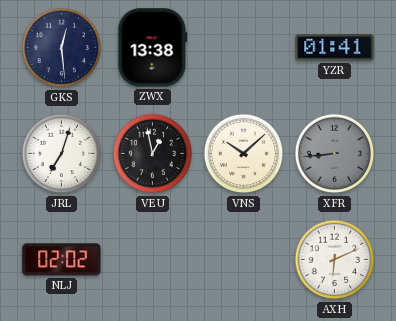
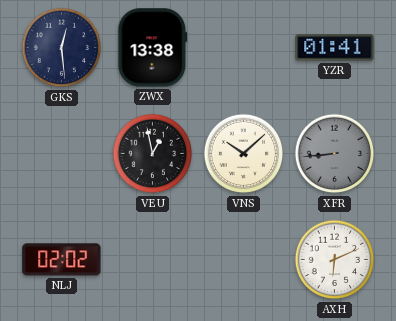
JRL: 7:03 -> none (62, 154)
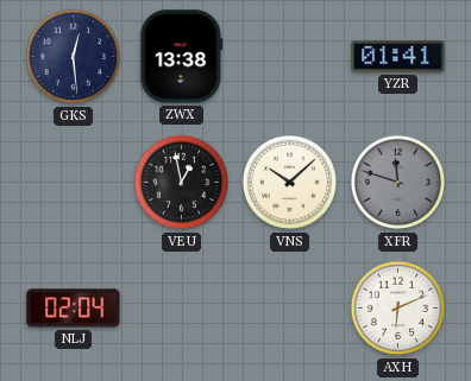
XFR: 8:44 -> 11:48 (398, 183)
NLJ: 02:02 -> 02:04 (74, 309)
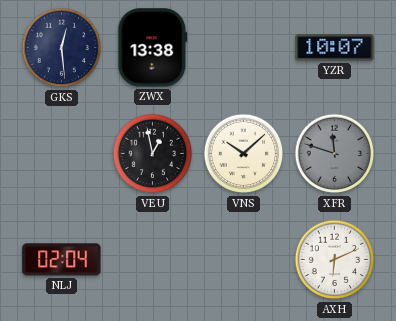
YZR: 01:41 -> 10:07 (335, 48)
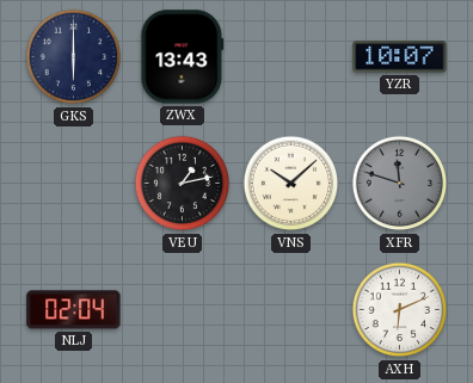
GKS: 12:29 -> 6:00 (74, 57)
ZWX: 13:38 -> 13:43 (183, 57)
VEU: 12:58 -> 1:13 (183, 184)
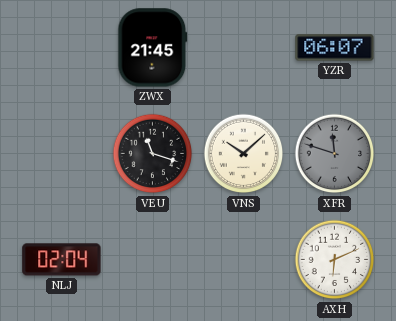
GKS: 6:00 -> none (74, 57)
ZWX: 13:43 -> 21:45 (153, 48)
YZR: 10:07 -> 06:07 (335, 48)
VEU: 1:13 -> 11:18 (153, 154)
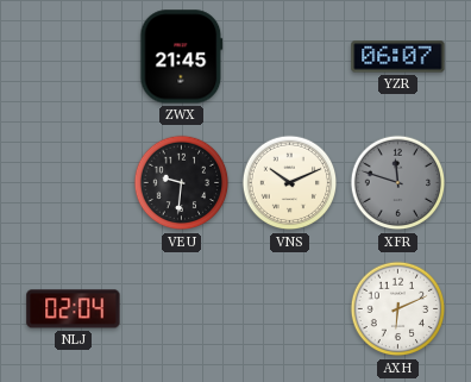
VEU: 11:18 -> 9:31 (182, 183)
VNS: 10:08 -> 10:11 (290, 183)
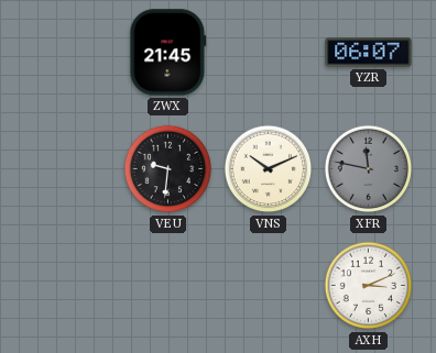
XFR: 11:48 -> 11:47 (369, 169)
NLJ: 02:04 -> none (74, 309)
AXH: 6:11 -> 3:11 (369, 286)
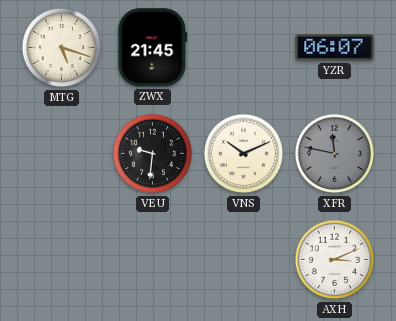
MTG: none -> 5:18 (62, 48)
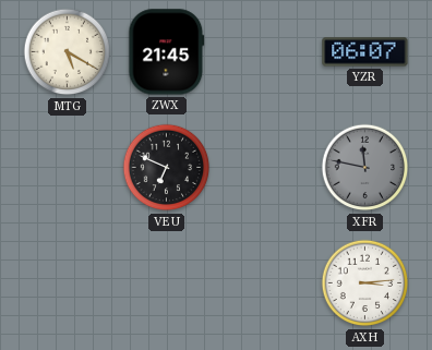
MTG: 5:18 -> 5:20 (68, 52)
VEU: 9:31 -> 6:49 (167, 168)
VNS: 10:11 -> none (244, 154)
AXH: 3:11 -> 3:14 (365, 283)
